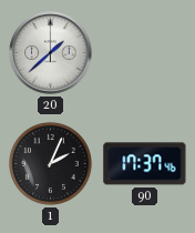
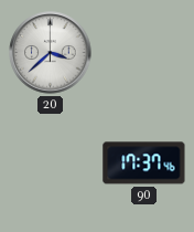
20: 1:38 -> 3:38 (51, 53)
1: 2:04 -> none (51, 164)
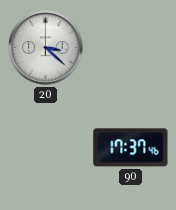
20: 3:38 -> 3:22 (46, 48)
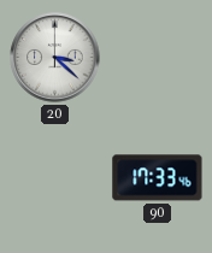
90: 17:37 -> 17:33 (158, 178)
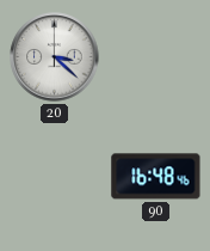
90: 17:33 -> 16:48 (156, 177)
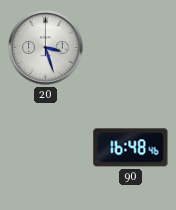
20: 3:22 -> 3:27 (46, 48)
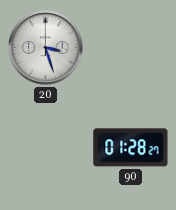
90: 16:48 -> 01:28 (131, 148)
